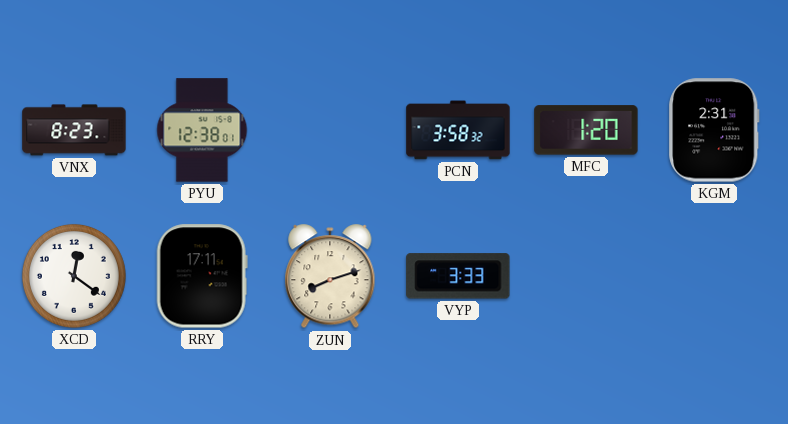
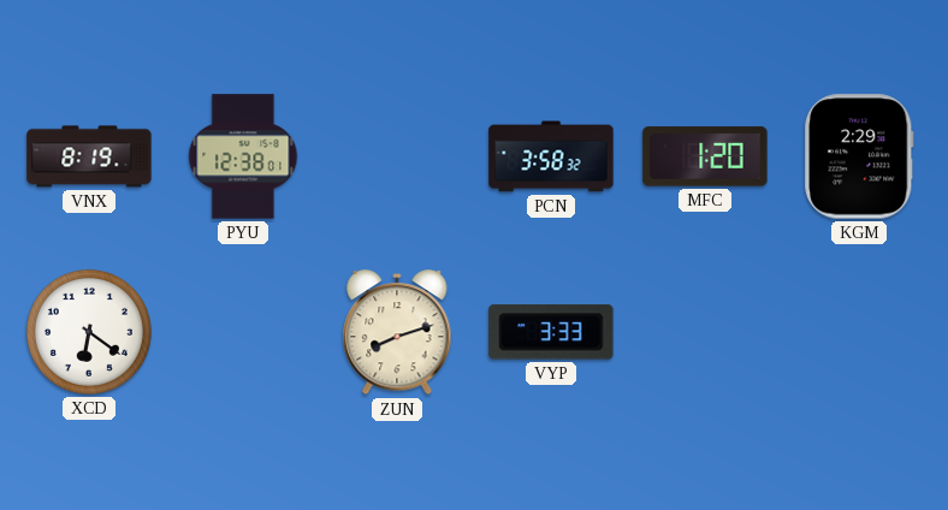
VNX: 8:23 -> 8:19 (89, 156)
KGM: 2:31 -> 2:29 (859, 156)
XCD: 12:21 -> 6:21 (89, 332)
RRY: 17:11 -> none (202, 276)
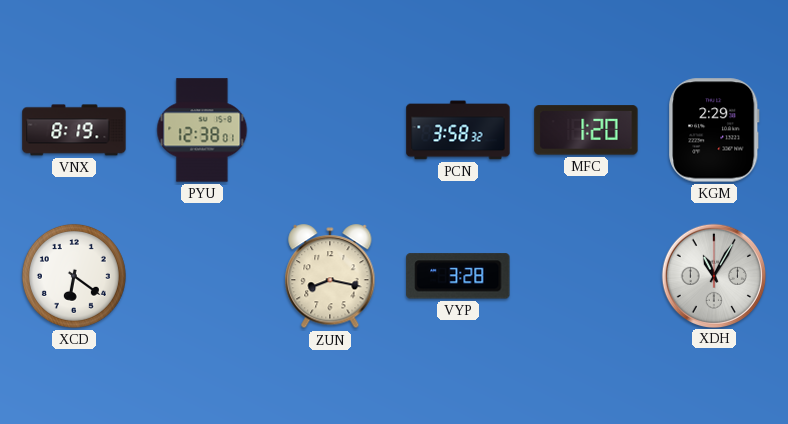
ZUN: 8:12 -> 8:17 (330, 277)
VYP: 3:33 -> 3:28 (458, 276)
XDH: none -> 11:05 (713, 275)
